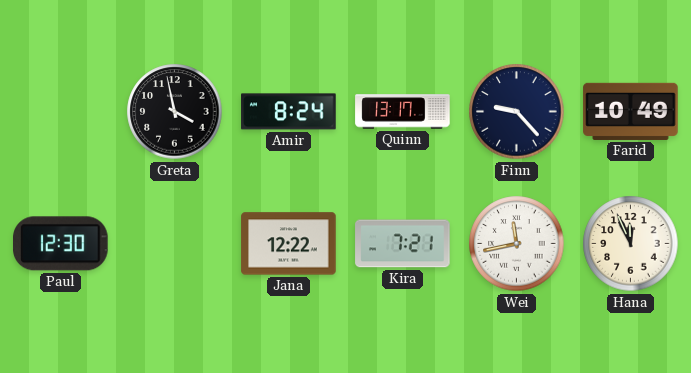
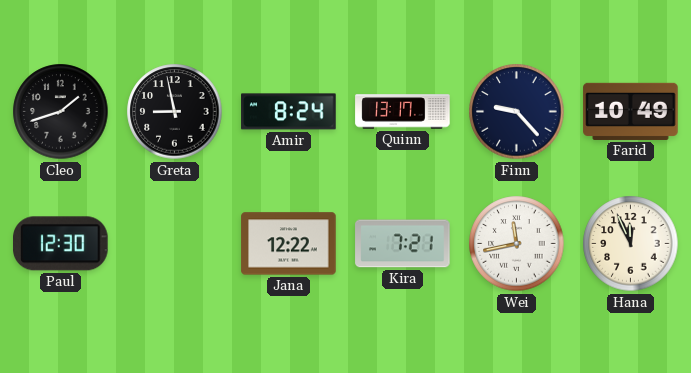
Cleo: none -> 1:42 (61, 112)
Greta: 3:58 -> 8:58 (175, 112)
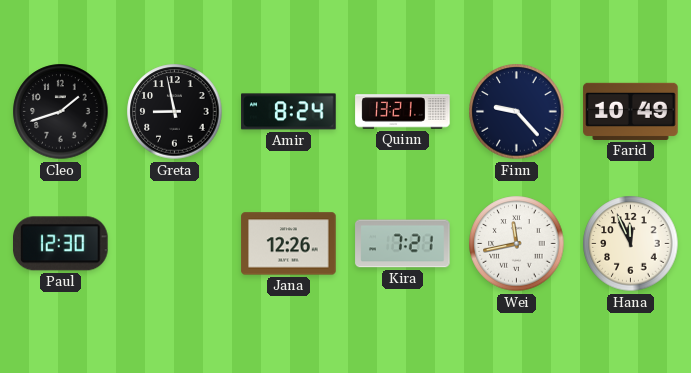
Quinn: 13:17 -> 13:21 (403, 112)
Jana: 12:22 -> 12:26 (289, 244)
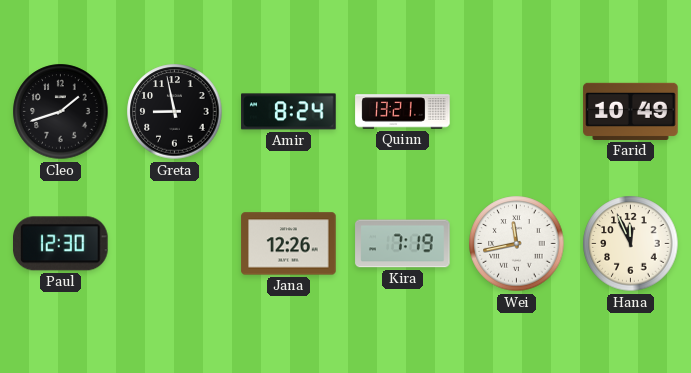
Finn: 9:23 -> none (517, 112)
Kira: 7:21 -> 7:19 (403, 244)
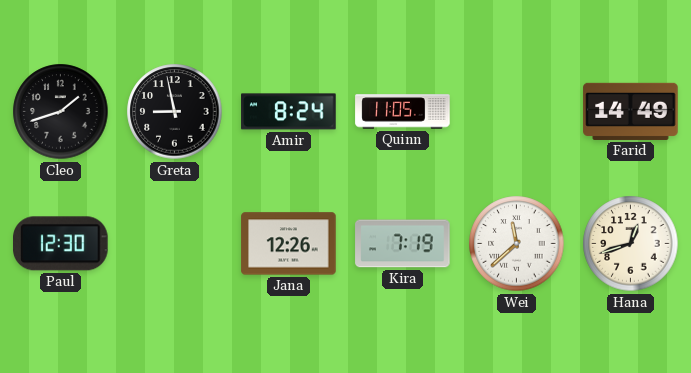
Quinn: 13:21 -> 11:05 (403, 112)
Farid: 10:49 -> 14:49 (631, 111)
Wei: 11:43 -> 11:38 (517, 244)
Hana: 11:56 -> 12:42 (631, 244)
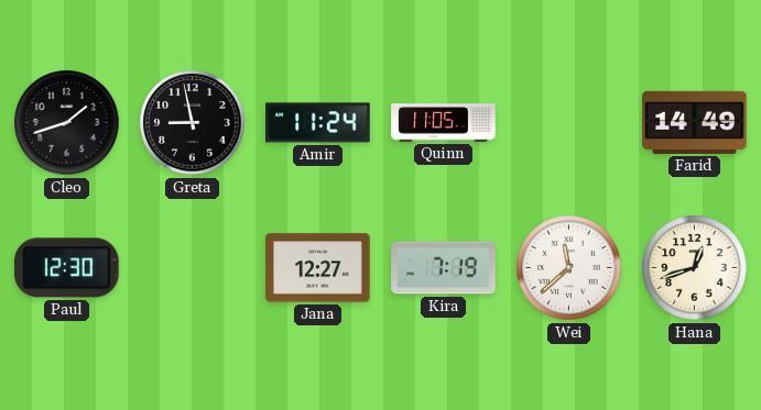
Amir: 8:24 -> 11:24 (318, 123)
Jana: 12:26 -> 12:27 (318, 268)
